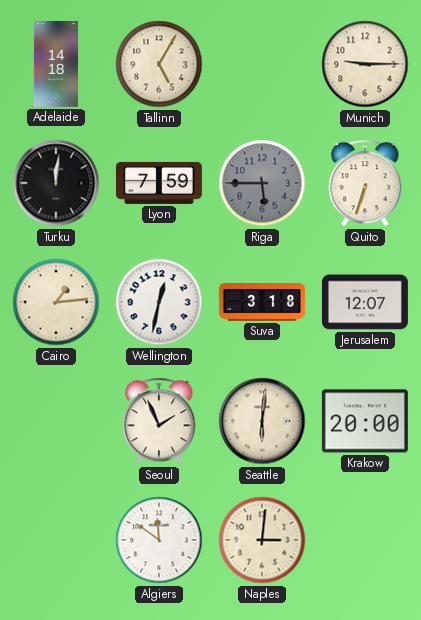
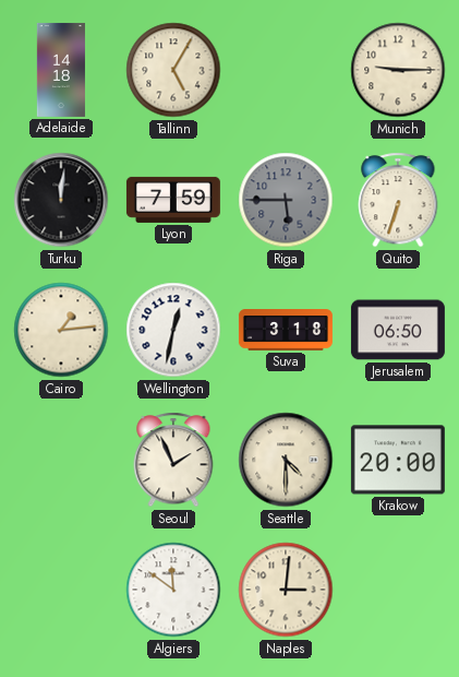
Jerusalem: 12:07 -> 06:50 (398, 330)
Seattle: 6:01 -> 4:30 (286, 460)
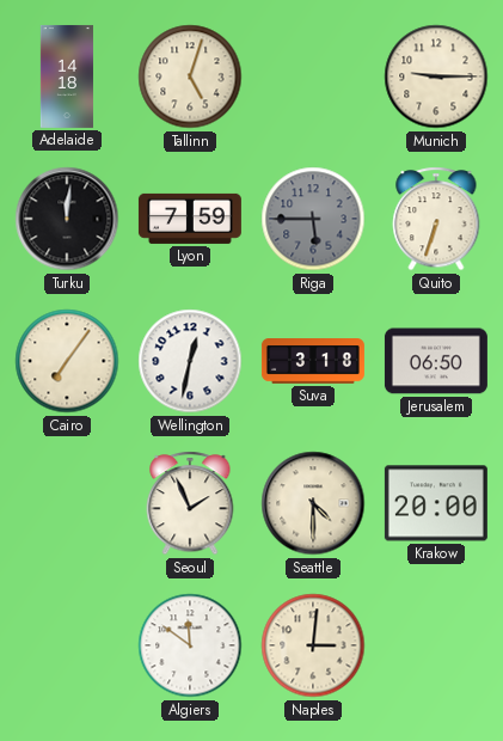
Tallinn: 5:05 -> 5:03 (190, 76)
Cairo: 1:14 -> 7:06 (67, 361)
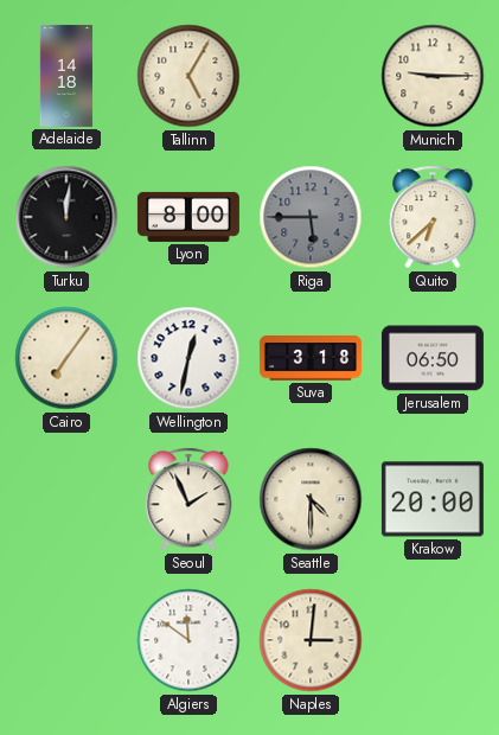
Tallinn: 5:03 -> 5:05 (188, 76)
Lyon: 7:59 -> 8:00 (188, 217)
Quito: 6:33 -> 6:38 (433, 217)
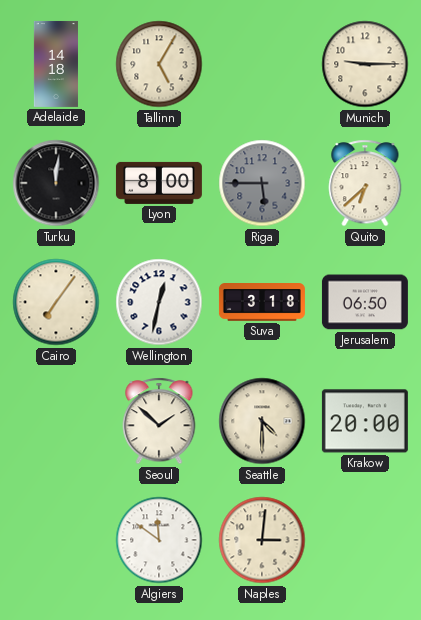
Seoul: 1:56 -> 1:52 (159, 421)
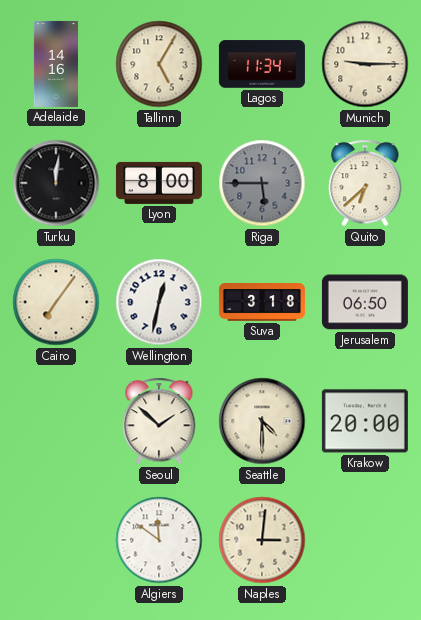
Adelaide: 14:18 -> 14:16 (56, 64)
Lagos: none -> 11:34 (262, 64)
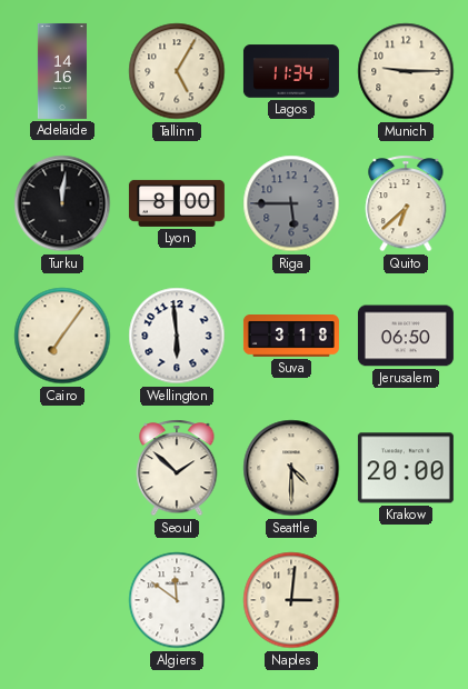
Wellington: 12:32 -> 5:59 (177, 336)
